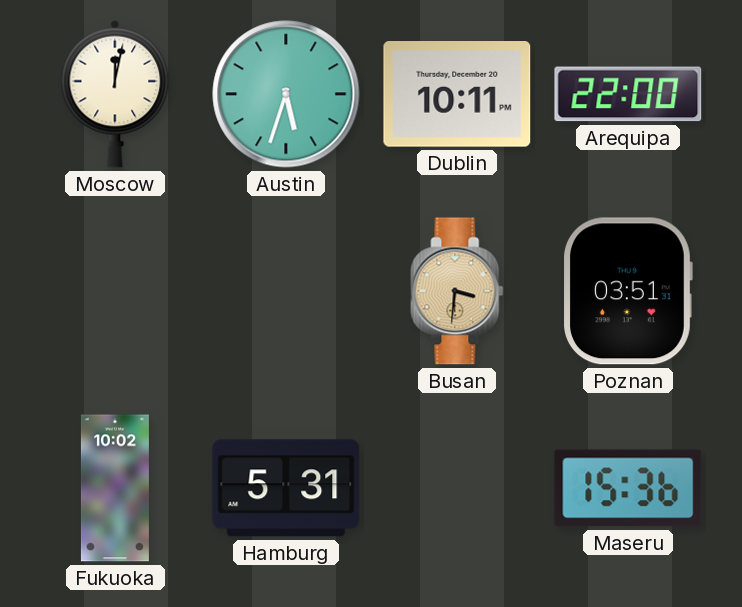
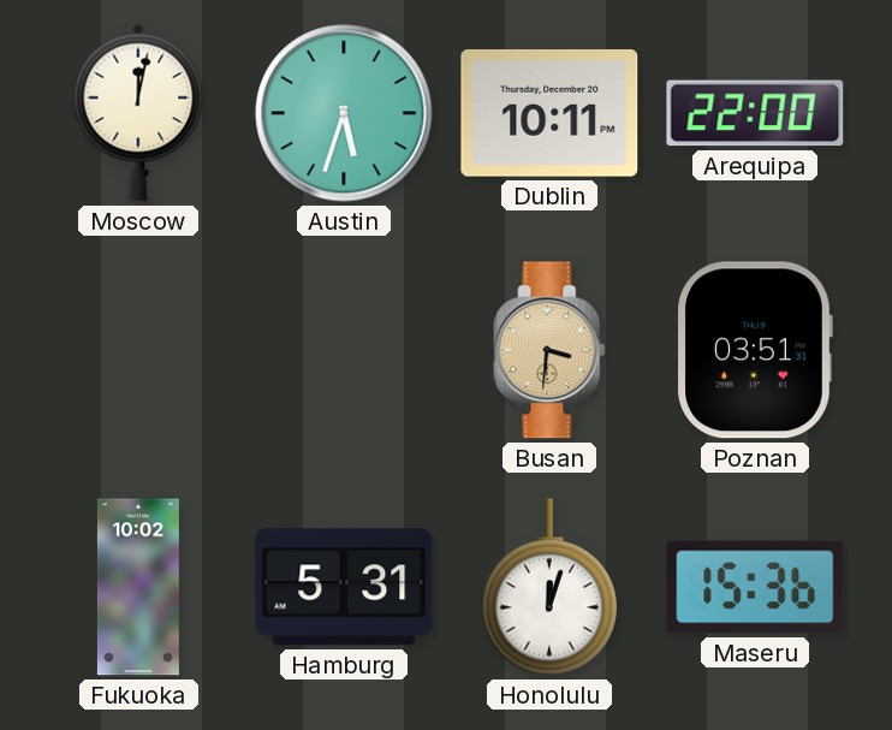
Honolulu: none -> 12:03 (549, 587)
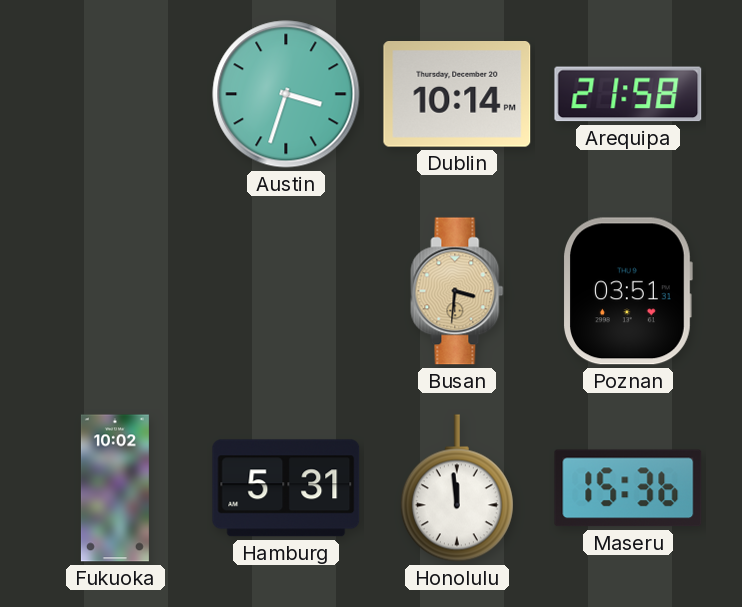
Moscow: 12:02 -> none (138, 113)
Austin: 5:33 -> 3:33 (286, 94)
Dublin: 10:11 -> 10:14 (457, 95)
Arequipa: 22:00 -> 21:58 (628, 94)
Honolulu: 12:03 -> 11:59 (457, 488)
